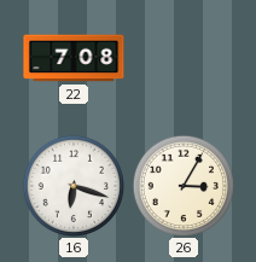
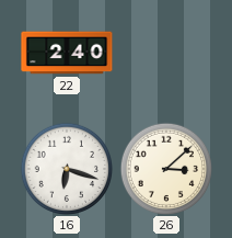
22: 7:08 -> 2:40 (67, 53)
26: 3:05 -> 3:08 (165, 168)
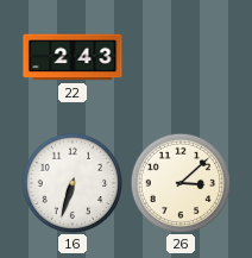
22: 2:40 -> 2:43 (73, 57)
16: 6:18 -> 6:33 (71, 182)
